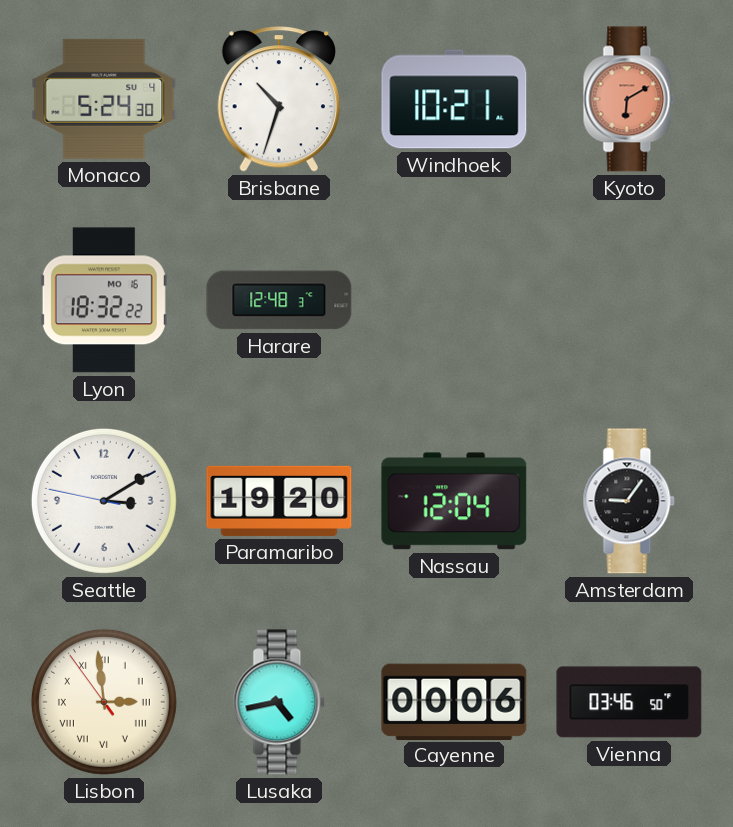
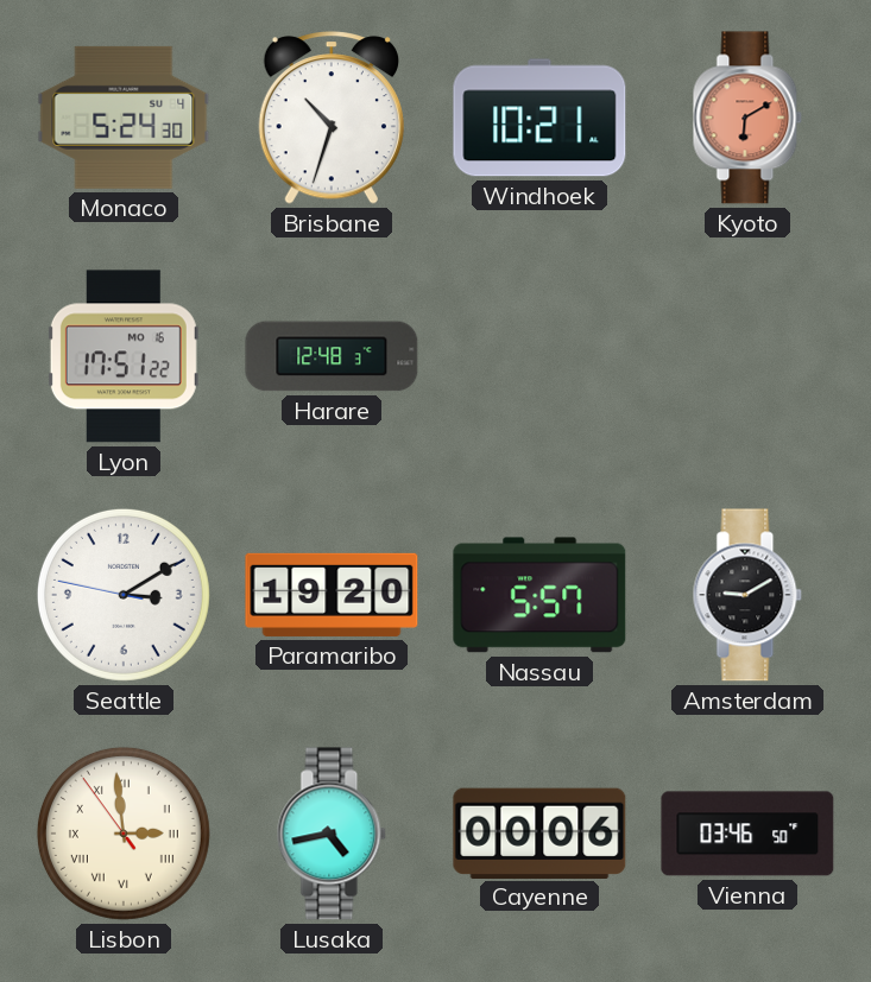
Lyon: 18:32 -> 17:51 (124, 356)
Nassau: 12:04 -> 5:57 (539, 595)
Amsterdam: 9:06 -> 9:10 (747, 595)
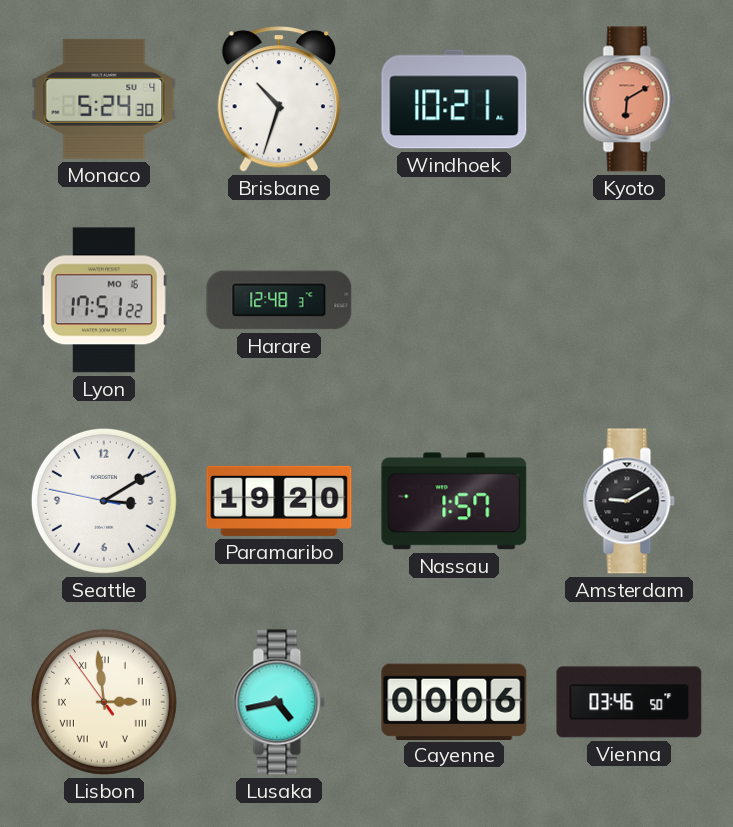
Nassau: 5:57 -> 1:57 (454, 501)
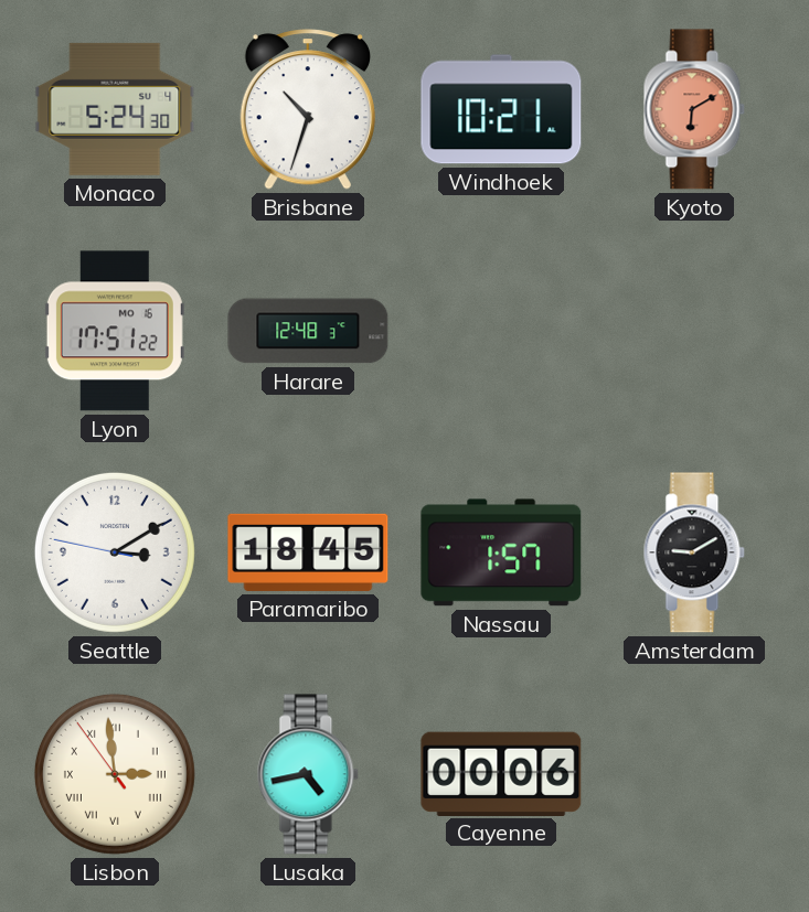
Paramaribo: 19:20 -> 18:45 (308, 552)
Vienna: 03:46 -> none (629, 702)
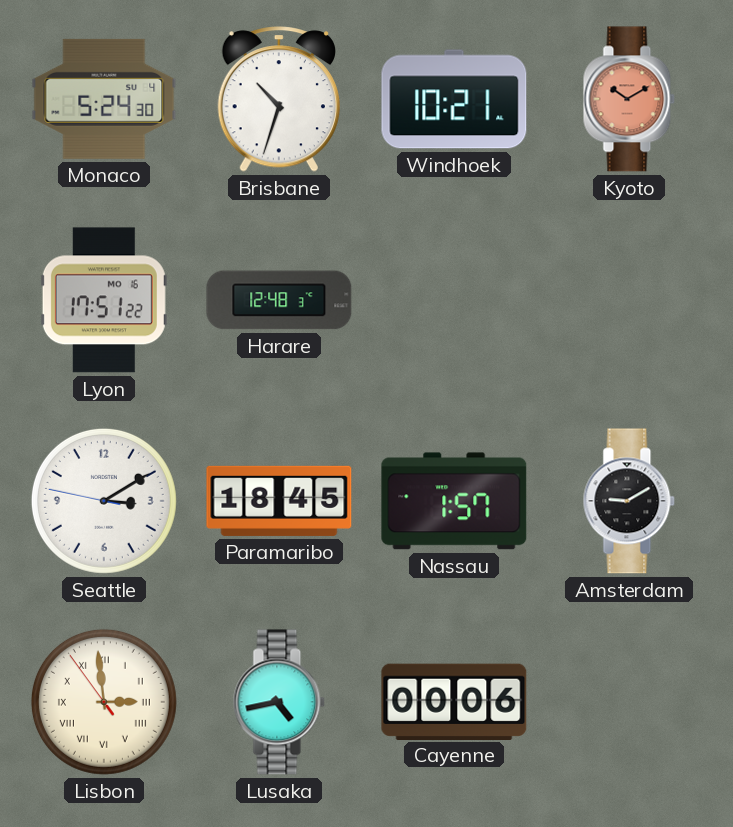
Kyoto: 6:10 -> 10:10 (629, 99)
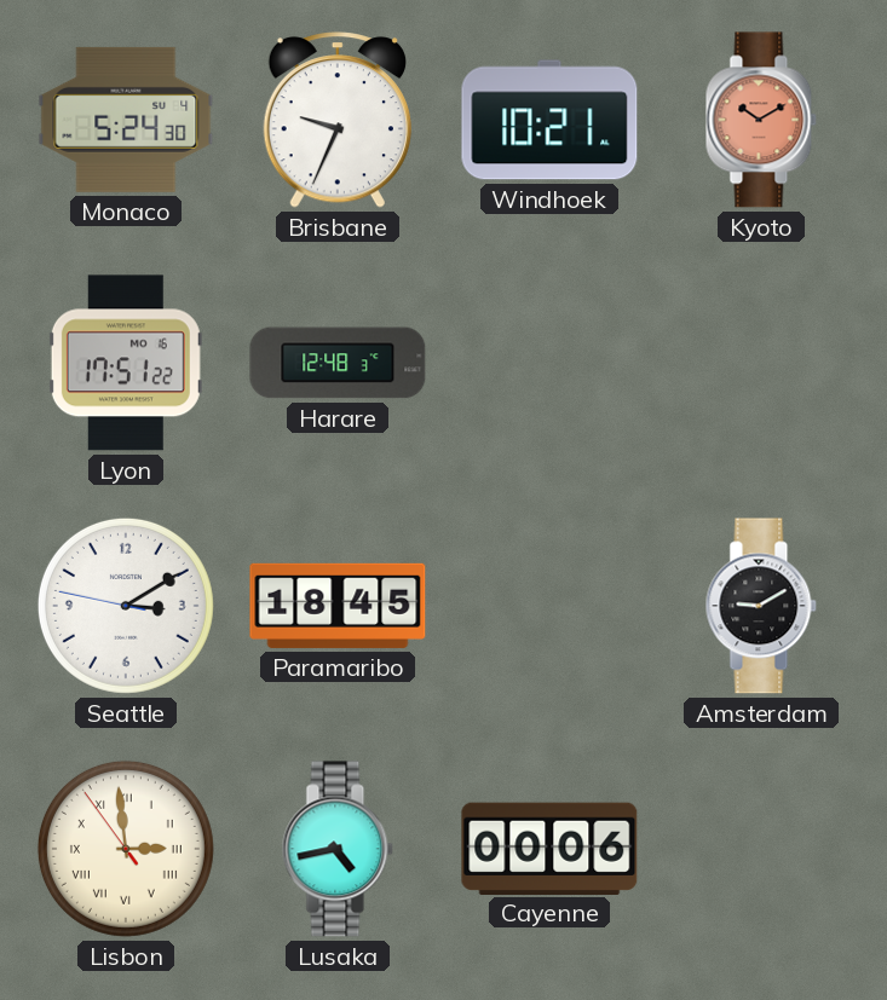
Brisbane: 10:33 -> 9:34 (338, 120)
Nassau: 1:57 -> none (454, 501)
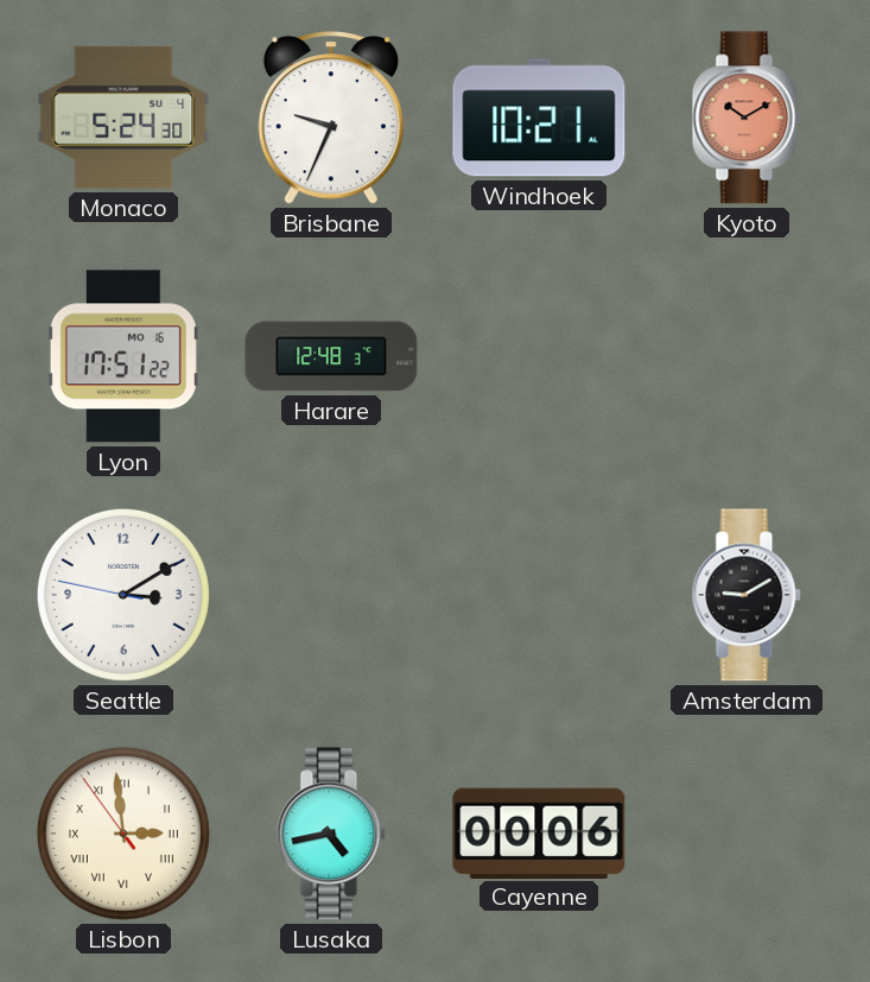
Paramaribo: 18:45 -> none (338, 606)
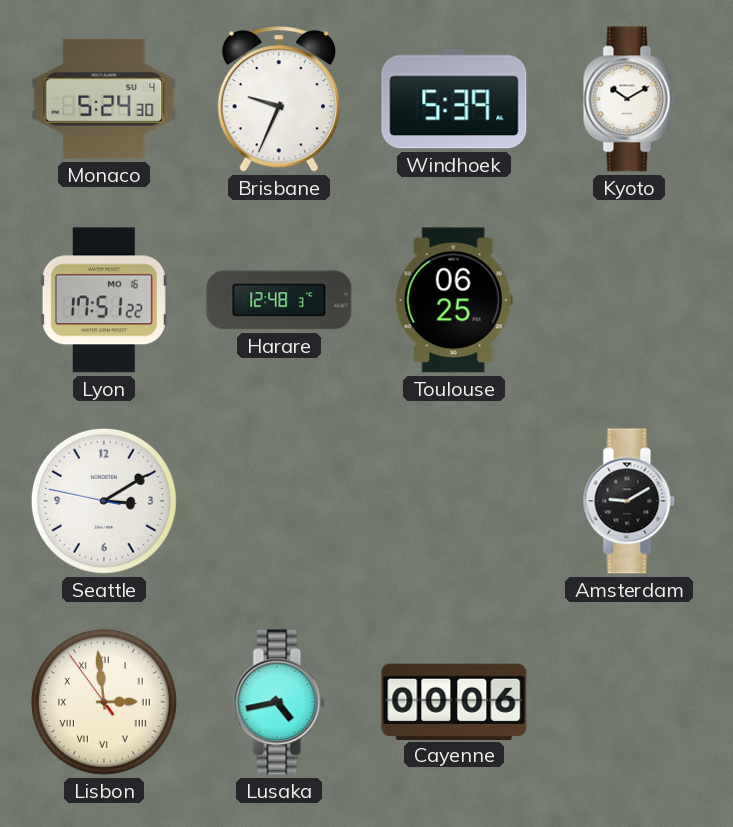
Windhoek: 10:21 -> 5:39 (454, 99)
Kyoto dial: salmon -> white (629, 99)
Toulouse: none -> 06:25 (454, 300)
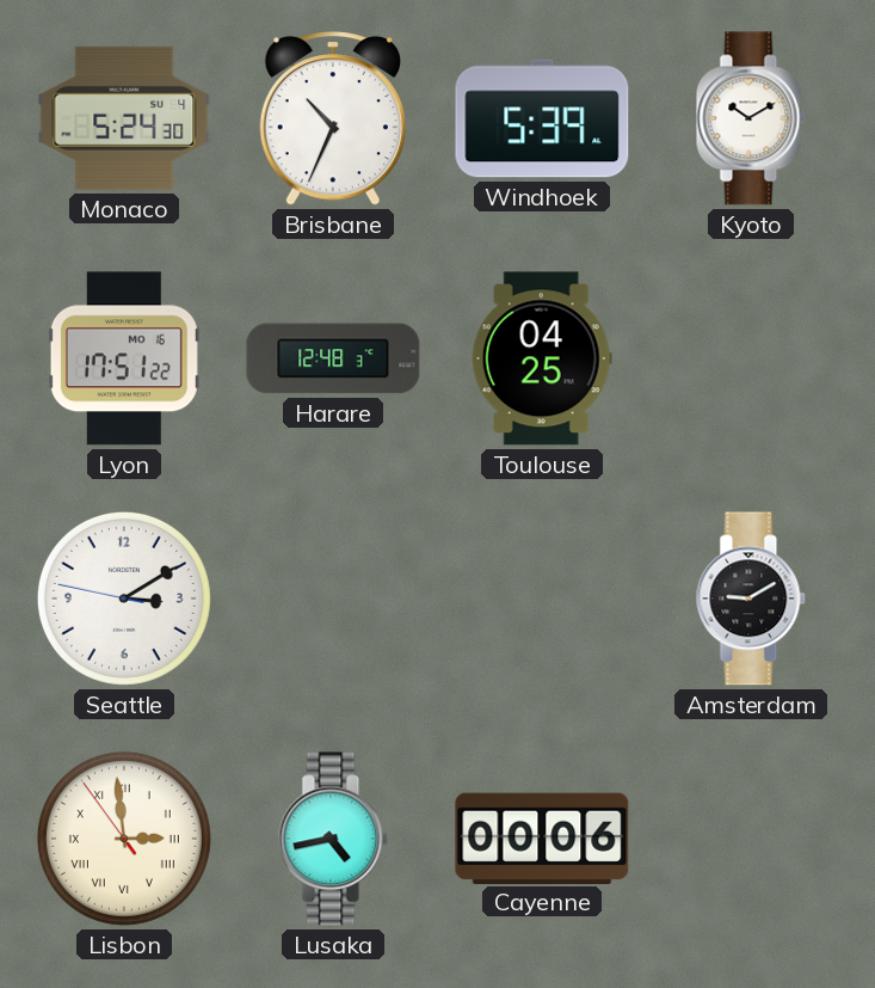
Brisbane: 9:34 -> 10:34 (333, 118)
Toulouse: 06:25 -> 04:25 (542, 358)
